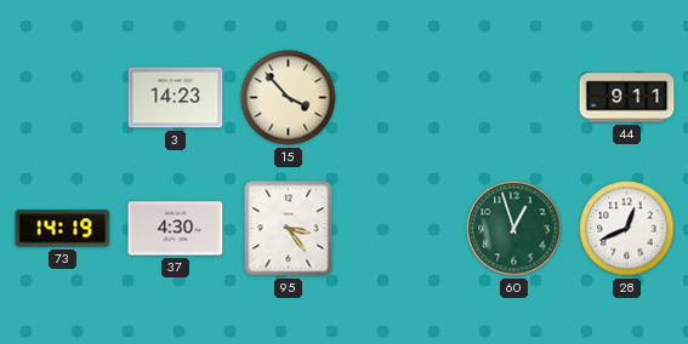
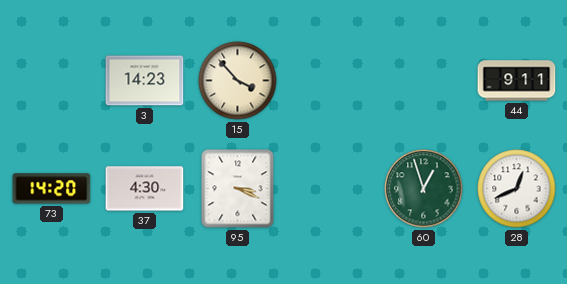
73: 14:19 -> 14:20 (52, 189)
95: 3:24 -> 3:19 (238, 189)
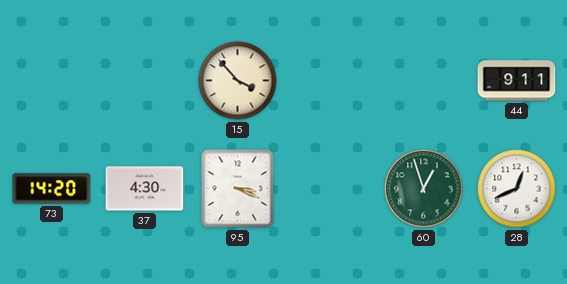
3: 14:23 -> none (145, 81)
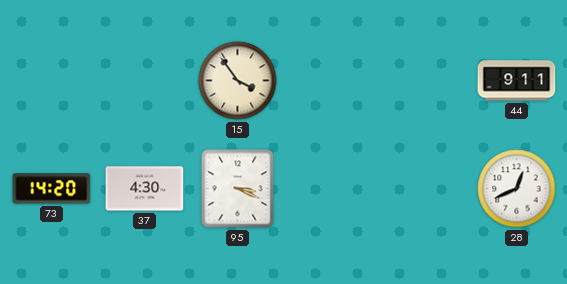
15: 3:53 -> 3:54 (238, 81)
60: 12:57 -> none (424, 189)
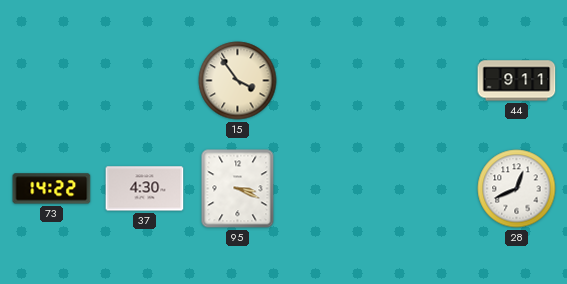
73: 14:20 -> 14:22 (52, 189)
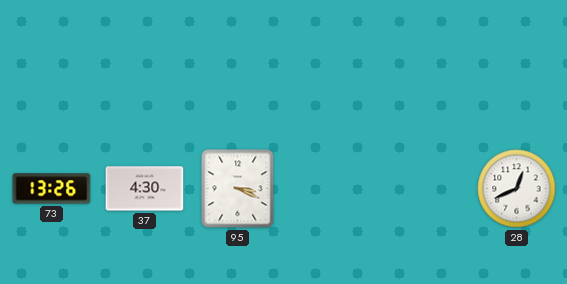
15: 3:54 -> none (238, 81)
44: 9:11 -> none (517, 81)
73: 14:22 -> 13:26 (52, 189)
